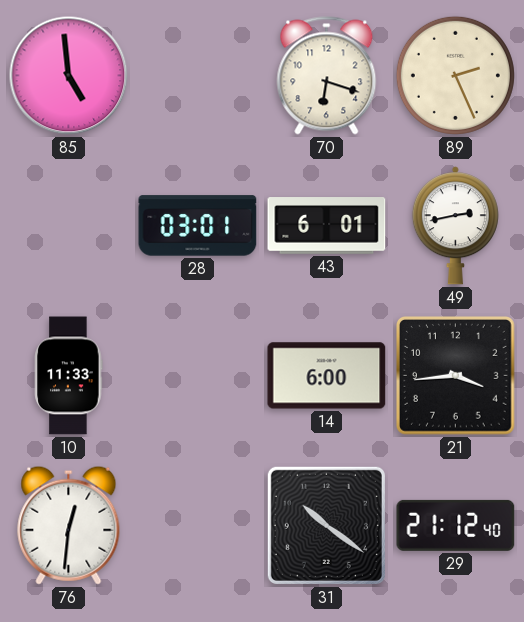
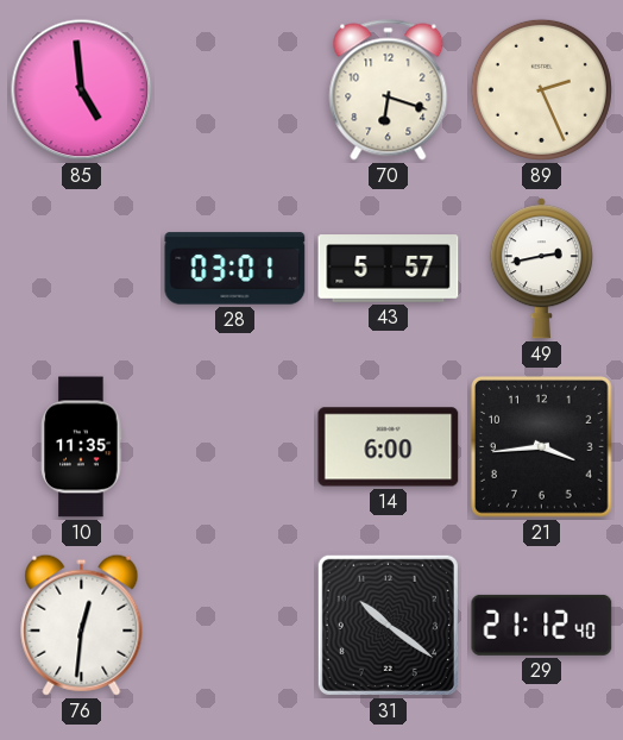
43: 6:01 -> 5:57 (389, 269)
10: 11:33 -> 11:35 (82, 447)
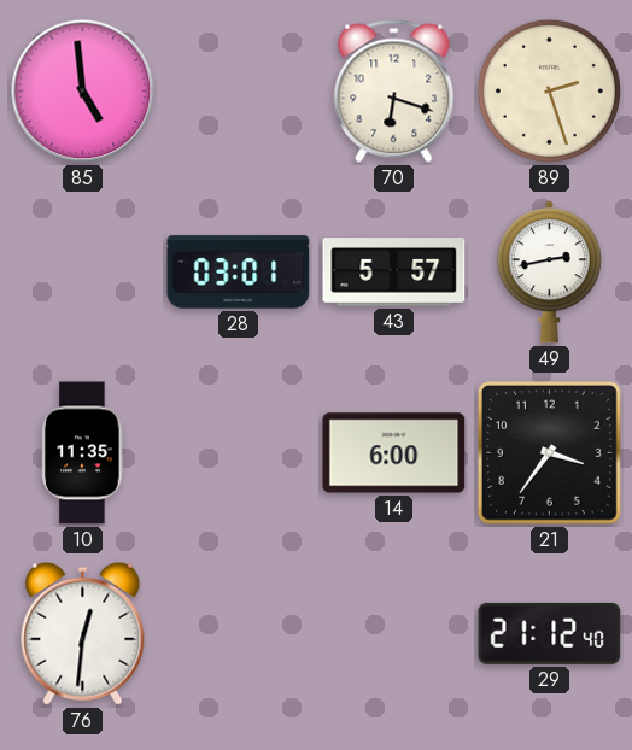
89: 2:26 -> 2:27 (549, 90)
21: 3:44 -> 3:36 (550, 453)
31: 10:21 -> none (388, 625)
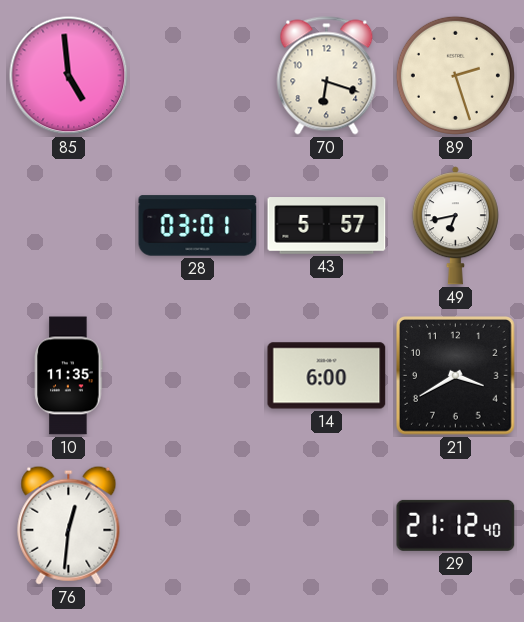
49: 2:43 -> 6:43 (455, 226)
21: 3:36 -> 3:40 (456, 376)
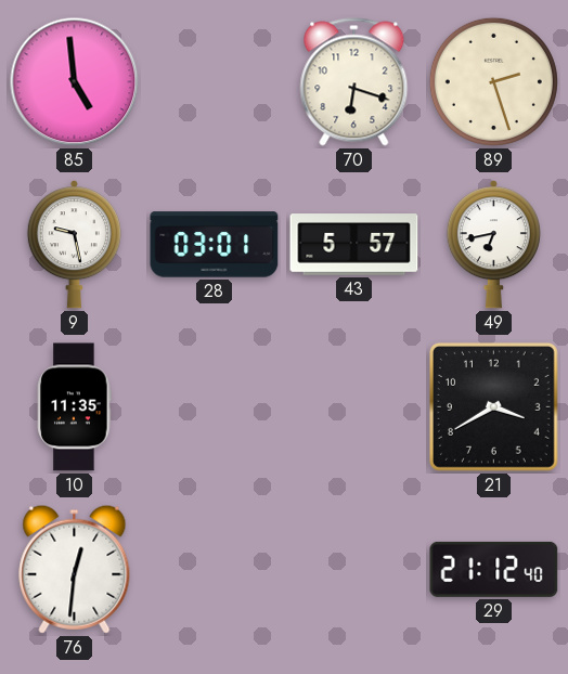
9: none -> 9:28 (74, 245)
14: 6:00 -> none (327, 376)
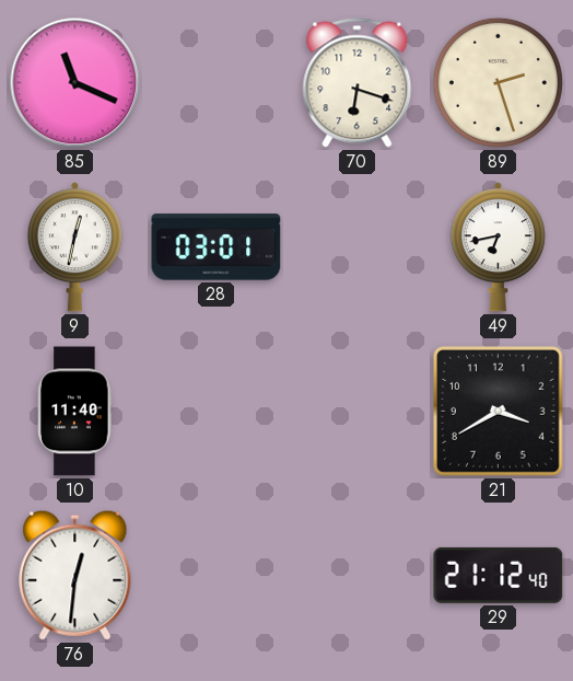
85: 4:59 -> 11:19 (75, 83)
9: 9:28 -> 12:32 (74, 247)
43: 5:57 -> none (354, 245)
10: 11:35 -> 11:40 (75, 412)
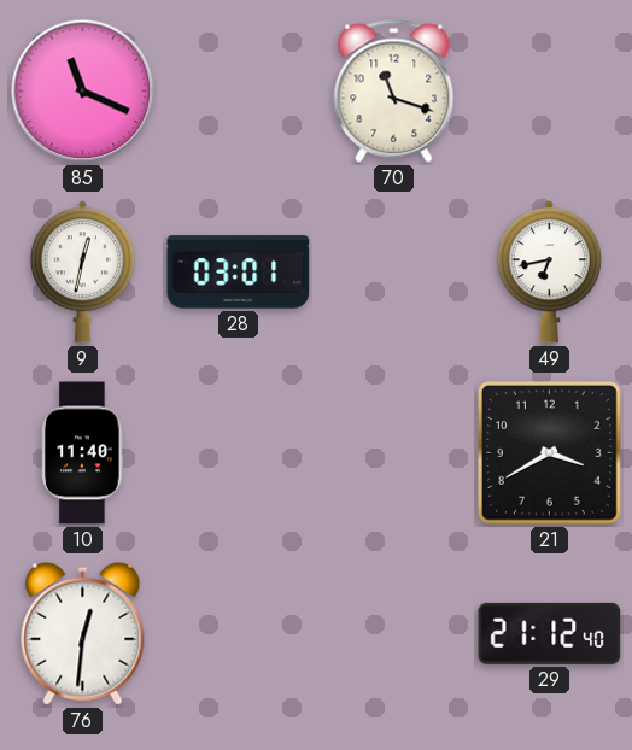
70: 6:18 -> 11:18 (394, 92)
89: 2:27 -> none (498, 82)
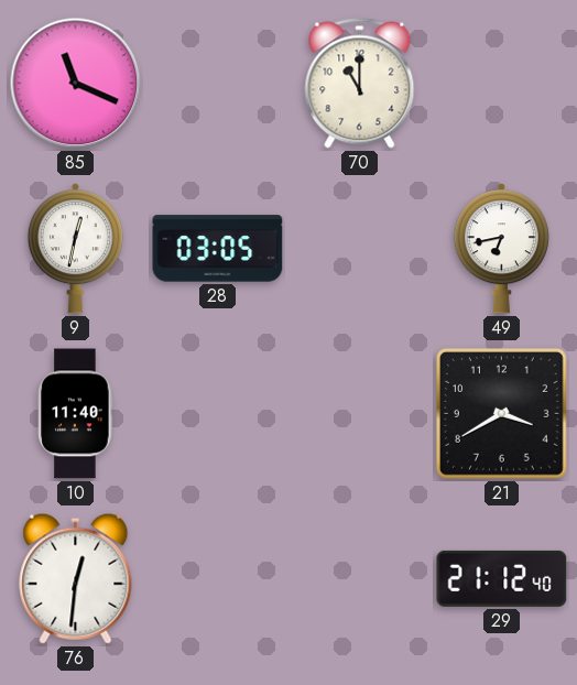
70: 11:18 -> 11:00 (360, 84)
28: 03:01 -> 03:05 (218, 249)
